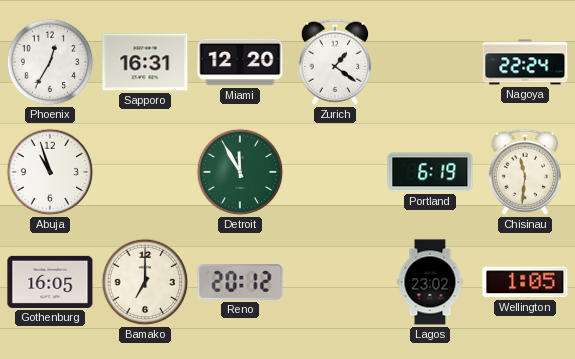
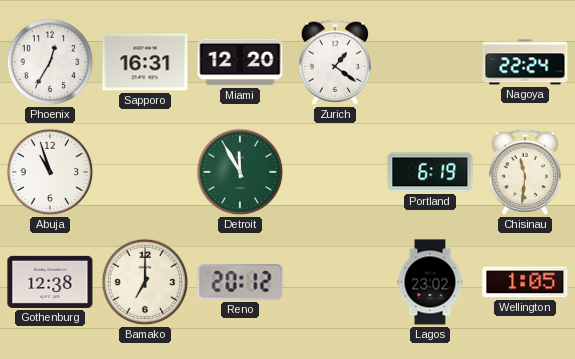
Gothenburg: 16:05 -> 12:38 (50, 282)
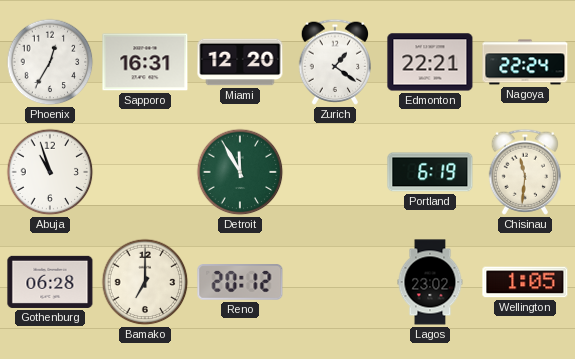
Edmonton: none -> 22:21 (430, 62)
Gothenburg: 12:38 -> 06:28 (50, 282)
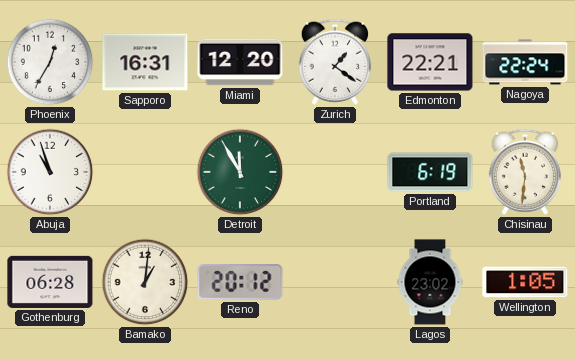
Bamako: 7:00 -> 1:01 (145, 282)
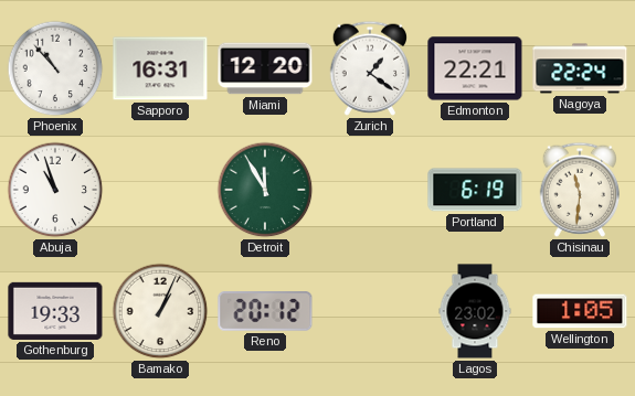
Phoenix: 12:35 -> 10:53 (55, 68)
Gothenburg: 06:28 -> 19:33 (55, 311)
Bamako: 1:01 -> 1:04 (160, 311)
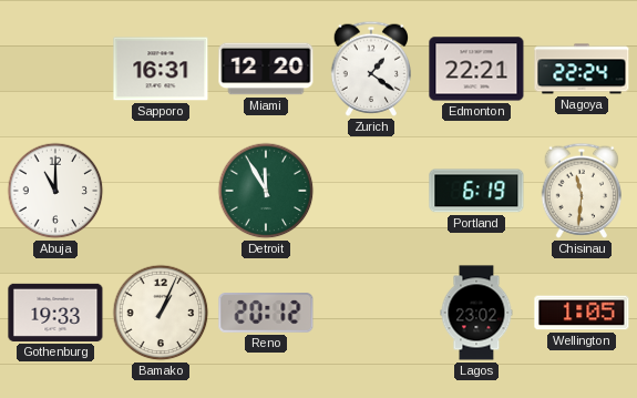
Phoenix: 10:53 -> none (55, 68)
Abuja: 10:57 -> 11:00 (55, 191)
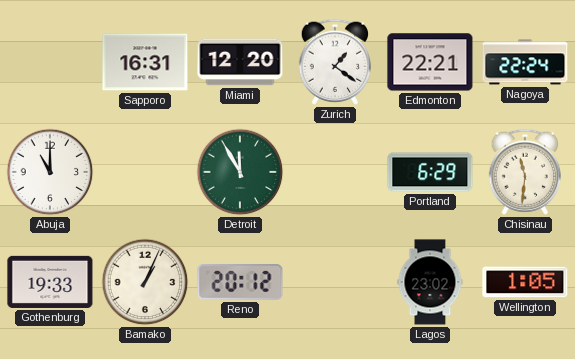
Portland: 6:19 -> 6:29 (430, 172)
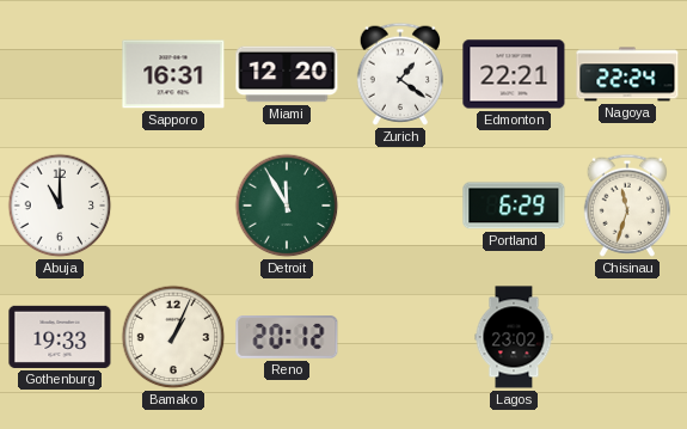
Chisinau: 11:31 -> 11:33 (627, 206)
Wellington: 1:05 -> none (525, 282)
